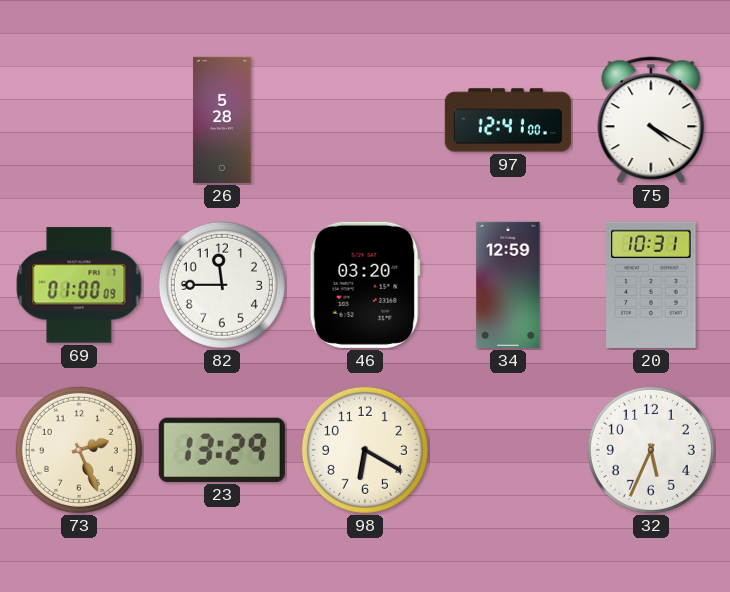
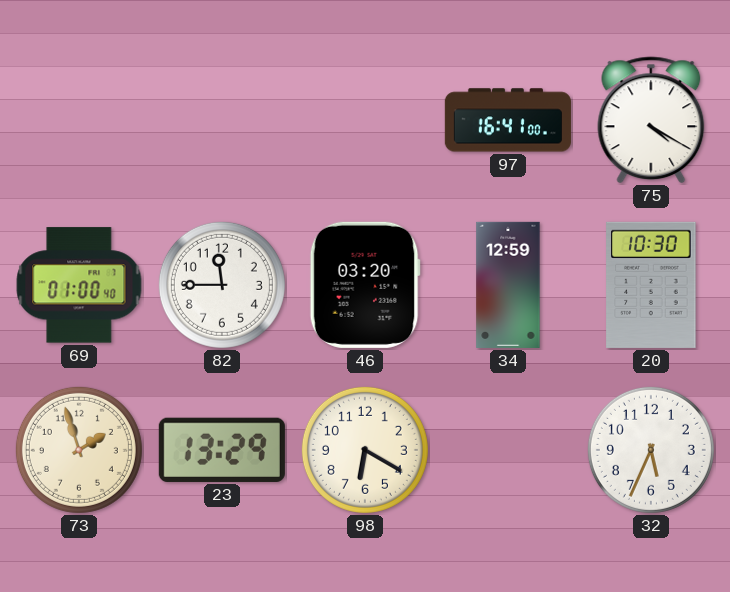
26: 5:28 -> none (222, 120)
97: 12:41 -> 16:41 (508, 120)
69: 01:00:09 -> 01:00:40 (79, 285)
20: 10:31 -> 10:30 (651, 285)
73: 2:26 -> 1:57 (79, 450)
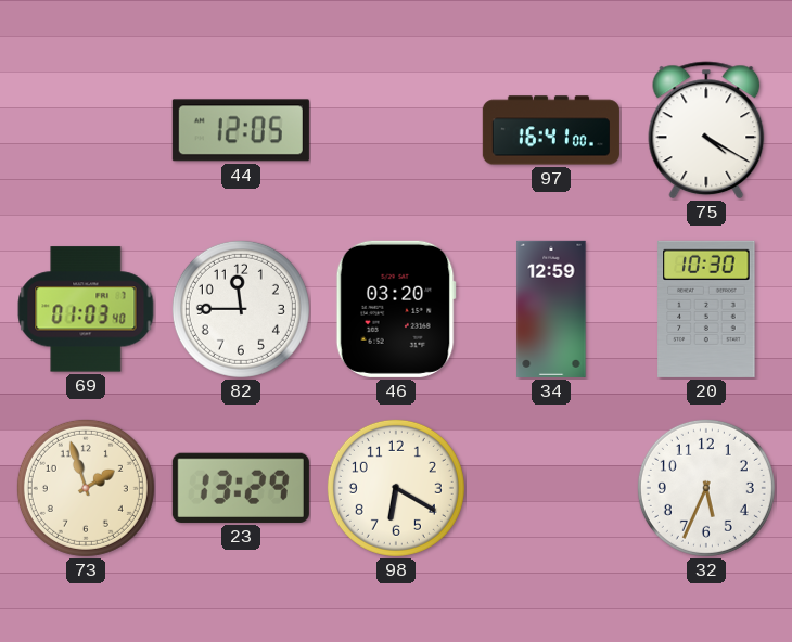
44: none -> 12:05 (241, 130)
69: 01:00 -> 01:03 (86, 309)
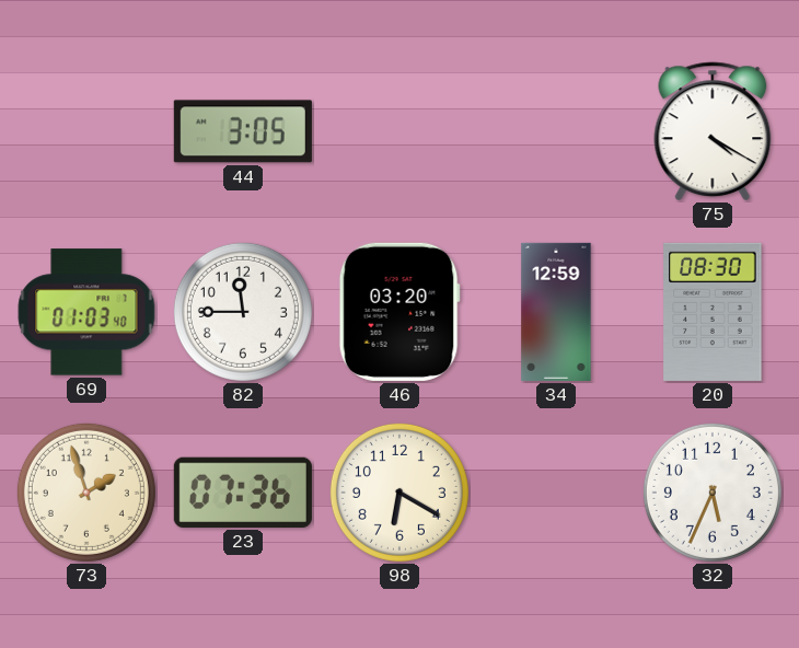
44: 12:05 -> 3:05 (243, 131)
97: 16:41 -> none (551, 130)
20: 10:30 -> 08:30 (713, 312)
23: 13:29 -> 07:36 (243, 493)
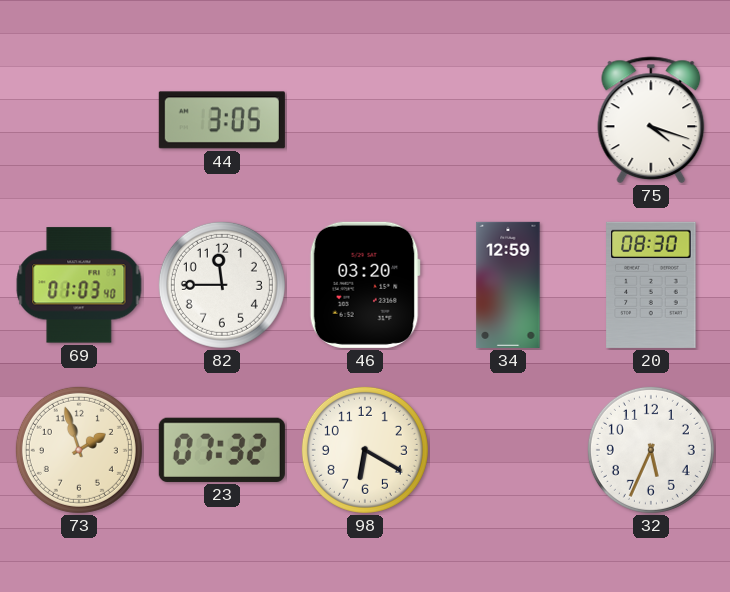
75: 4:20 -> 4:18 (651, 120)
23: 07:36 -> 07:32 (222, 450)
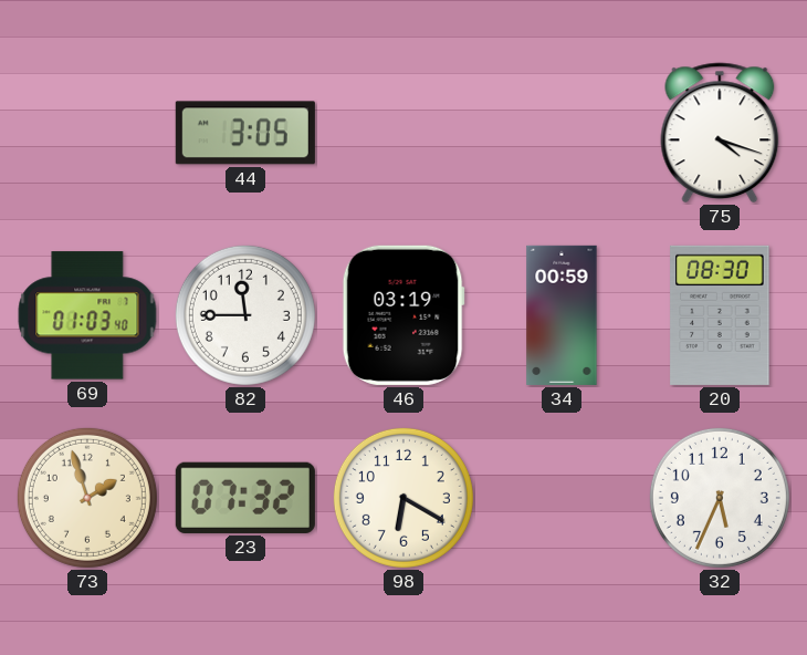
46: 03:20 -> 03:19 (403, 315)
34: 12:59 -> 00:59 (562, 315)
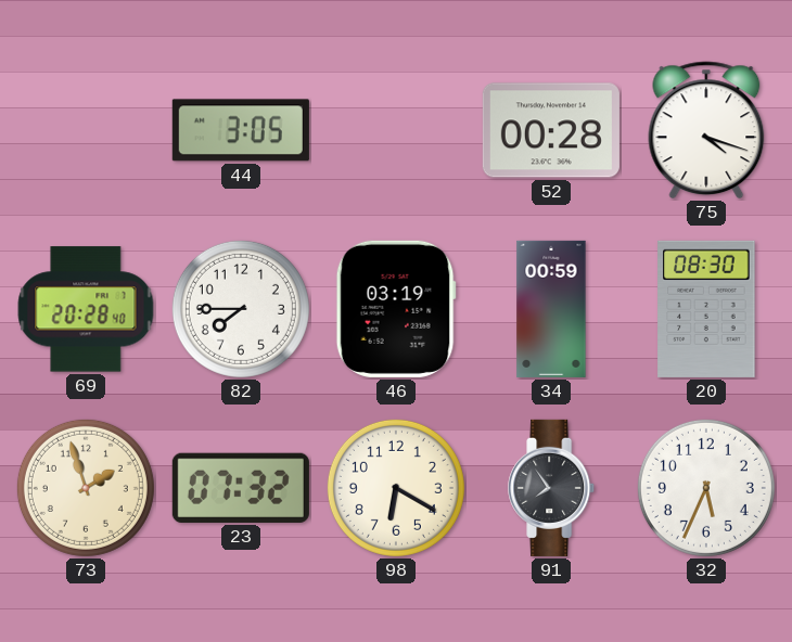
52: none -> 00:28 (551, 130)
69: 01:03 -> 20:28 (86, 309)
82: 11:45 -> 7:45 (241, 309)
91: none -> 7:54 (552, 488)
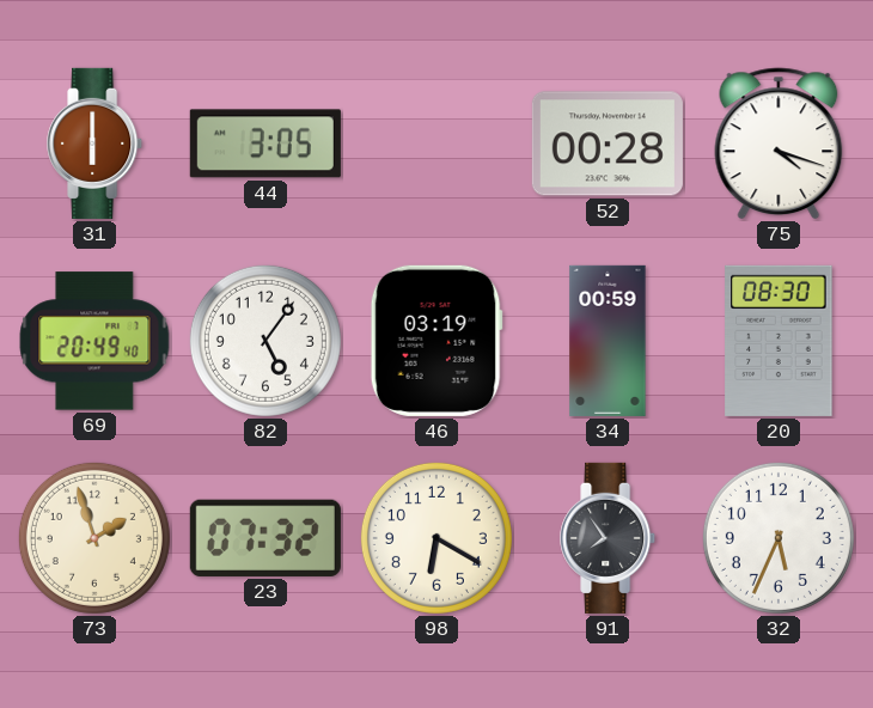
31: none -> 6:00 (96, 144)
69: 20:28 -> 20:49 (94, 341)
82: 7:45 -> 5:06 (265, 341)
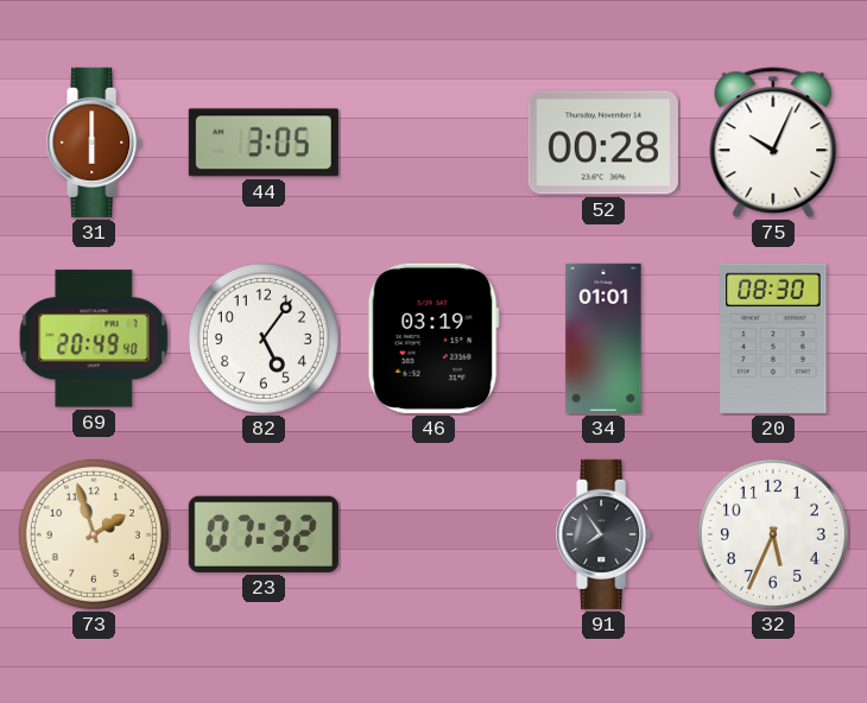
75: 4:18 -> 10:04 (773, 142)
34: 00:59 -> 01:01 (603, 338)
98: 6:20 -> none (436, 538)
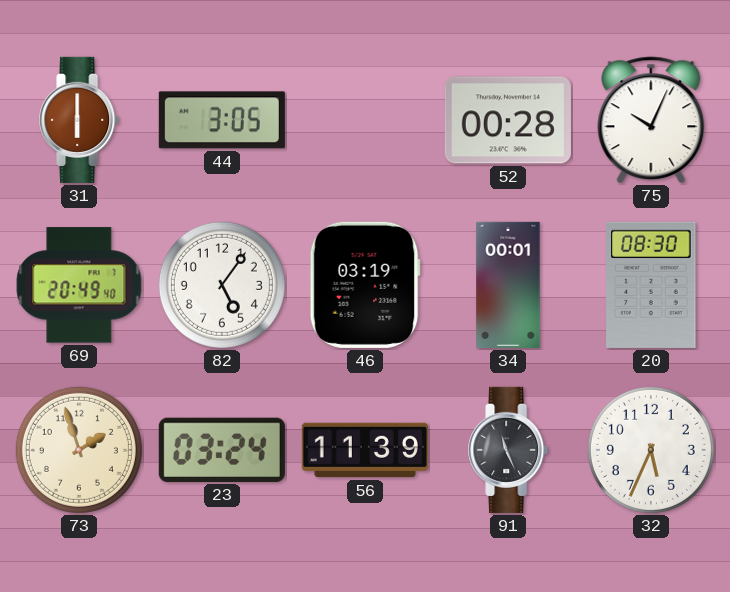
34: 01:01 -> 00:01 (508, 285)
23: 07:32 -> 03:24 (222, 450)
56: none -> 11:39 (365, 450)
91: 7:54 -> 11:26 (509, 450)
